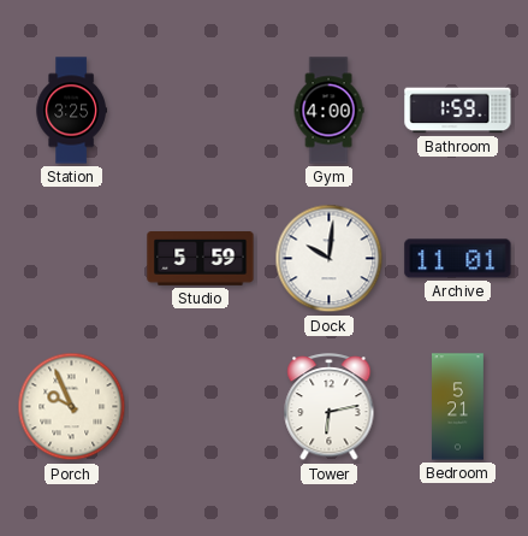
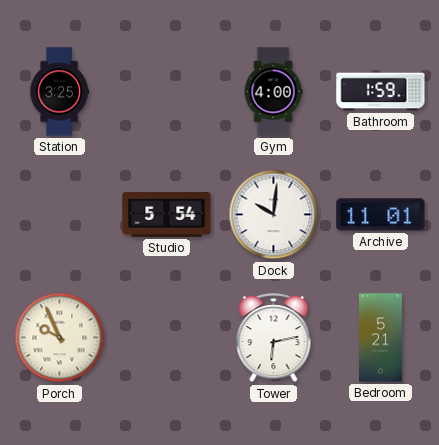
Studio: 5:59 -> 5:54 (167, 215)
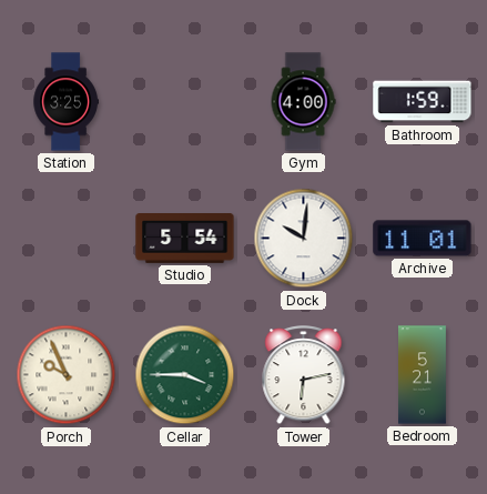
Cellar: none -> 3:45 (185, 375)
